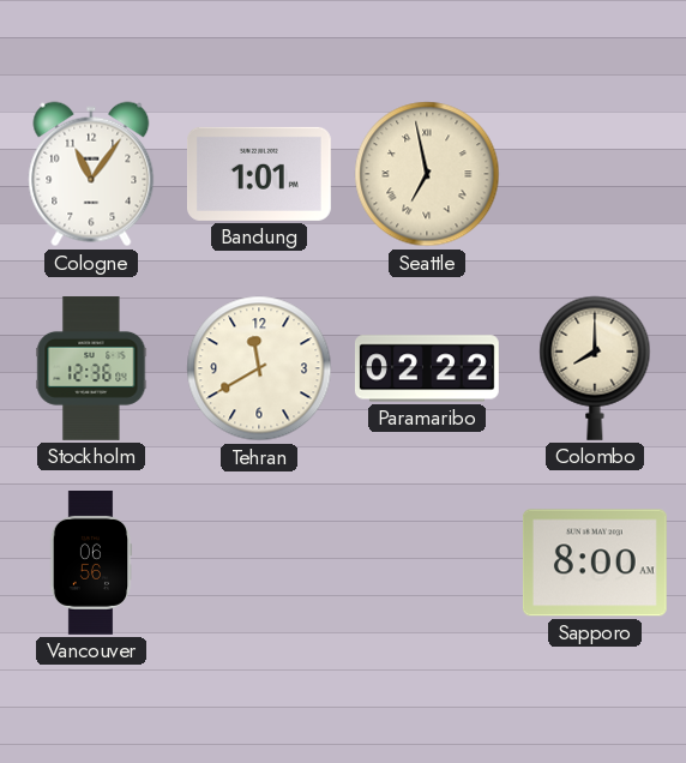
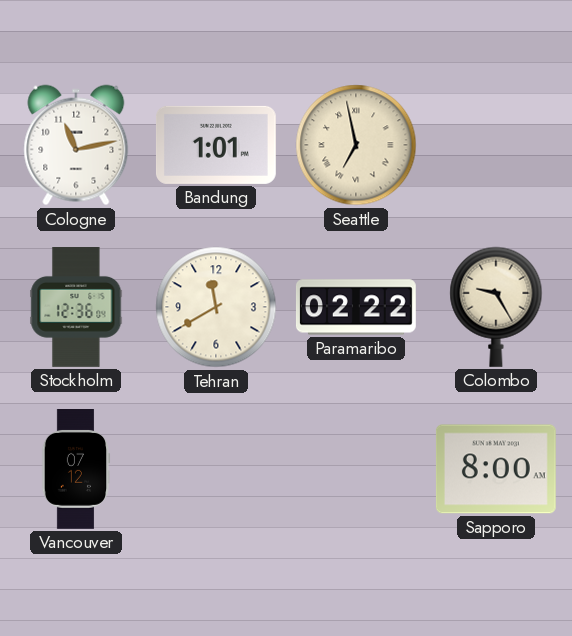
Cologne: 11:06 -> 11:13 (76, 145)
Colombo: 8:00 -> 9:25 (496, 307)
Vancouver: 06:56 -> 07:12 (76, 470)
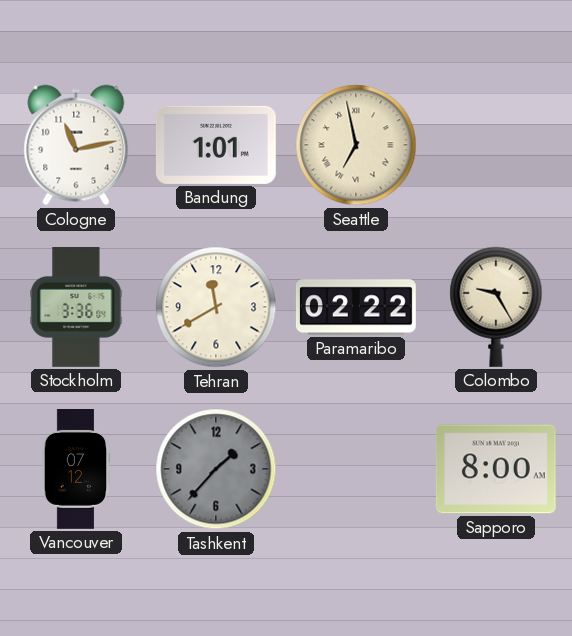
Stockholm: 12:36 -> 3:36 (76, 308)
Tashkent: none -> 1:37 (216, 469)
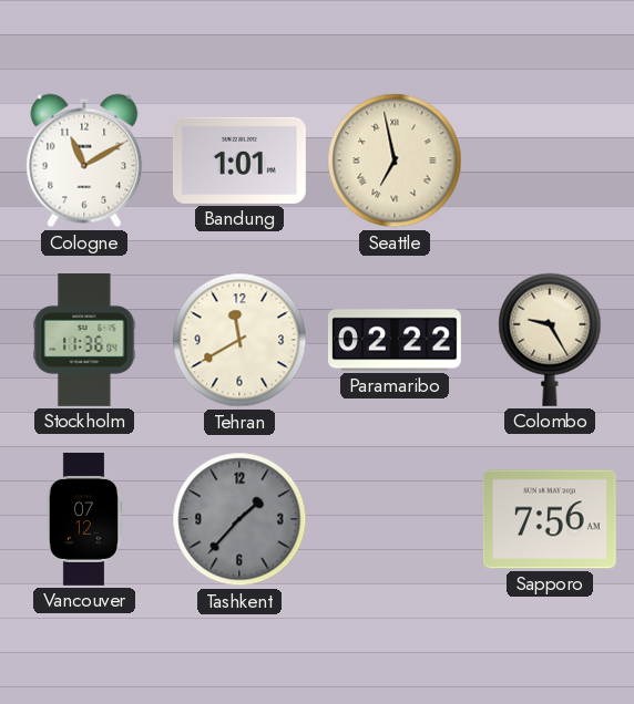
Cologne: 11:13 -> 11:10 (84, 161)
Stockholm: 3:36 -> 11:36 (84, 341)
Sapporo: 8:00 -> 7:56 (550, 519)
